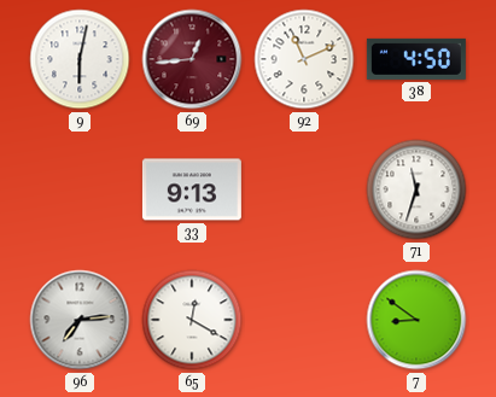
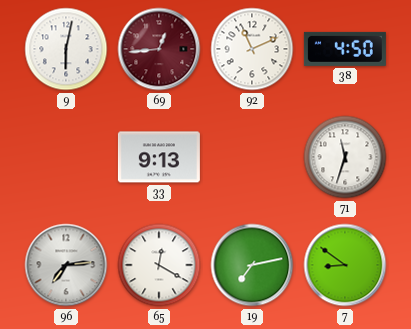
19: none -> 7:13 (252, 265)
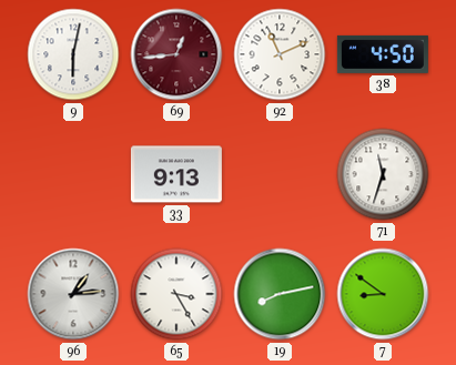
96: 7:14 -> 1:14 (73, 294)
65: 12:20 -> 3:25 (176, 294)
19: 7:13 -> 8:13 (280, 294)
